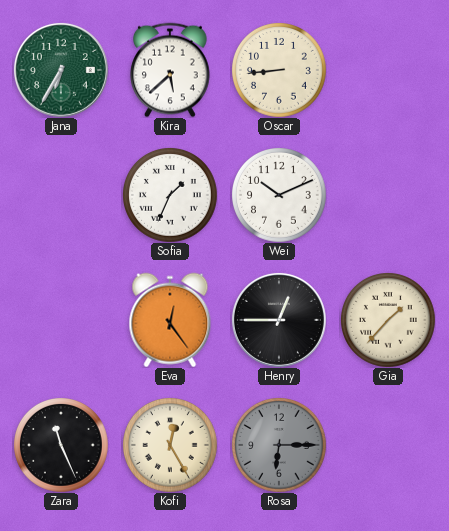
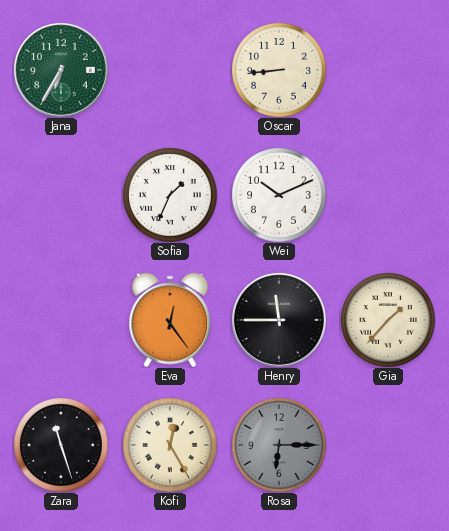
Kira: 5:38 -> none (171, 70)
Henry: 12:45 -> 11:45 (279, 320)
Zara: 11:26 -> 11:27 (61, 445)
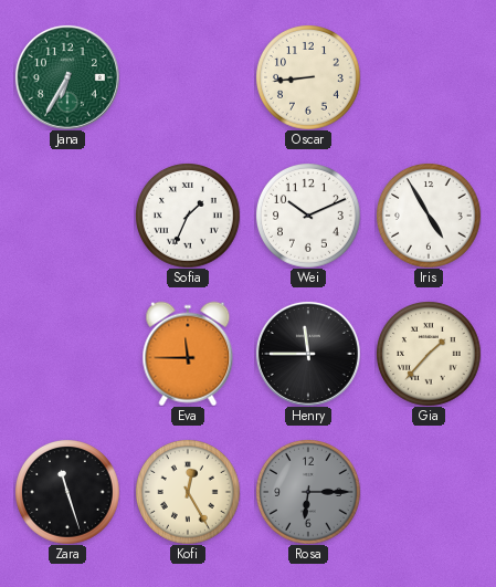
Iris: none -> 4:55 (429, 216)
Eva: 12:24 -> 11:45 (188, 354)
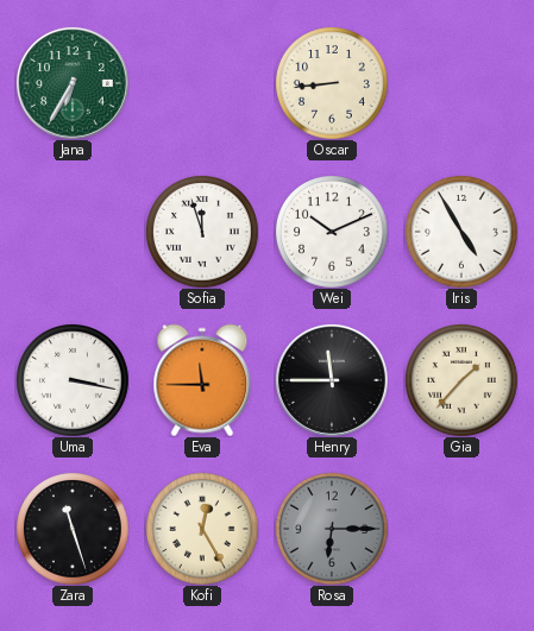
Sofia: 1:34 -> 11:57 (202, 232)
Uma: none -> 3:17 (73, 380)
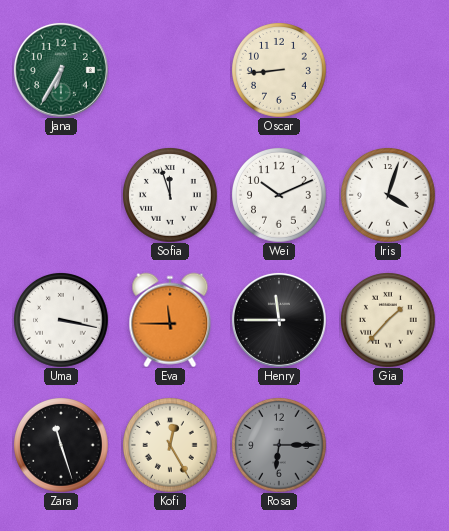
Iris: 4:55 -> 4:03 (388, 195)
